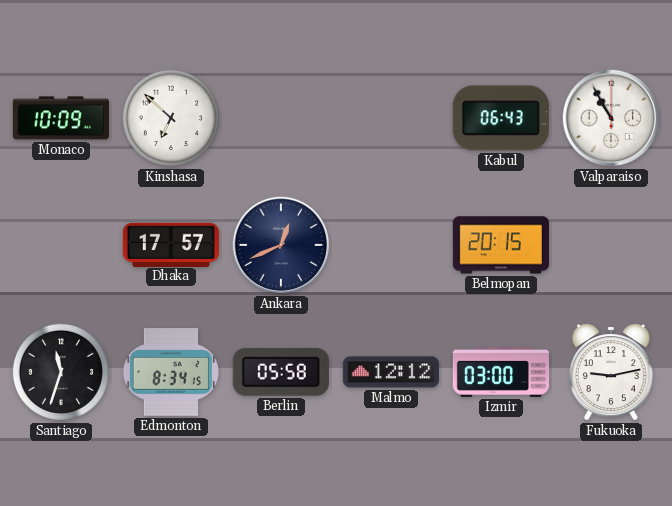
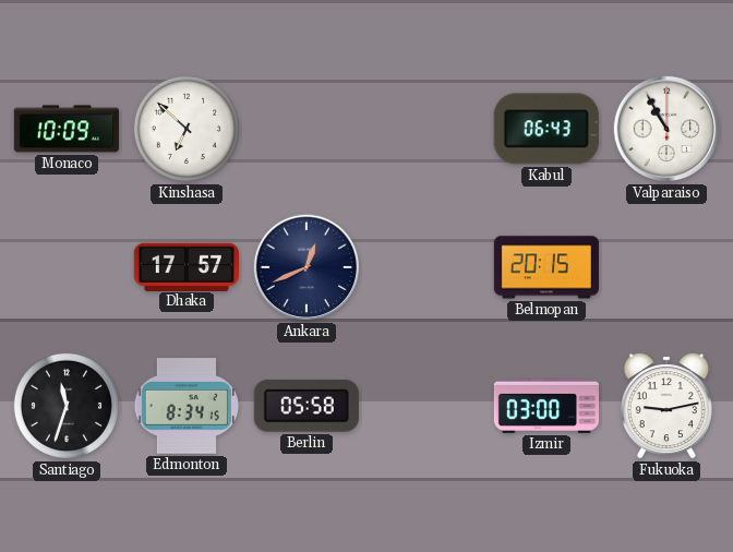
Malmo: 12:12 -> none (390, 372)
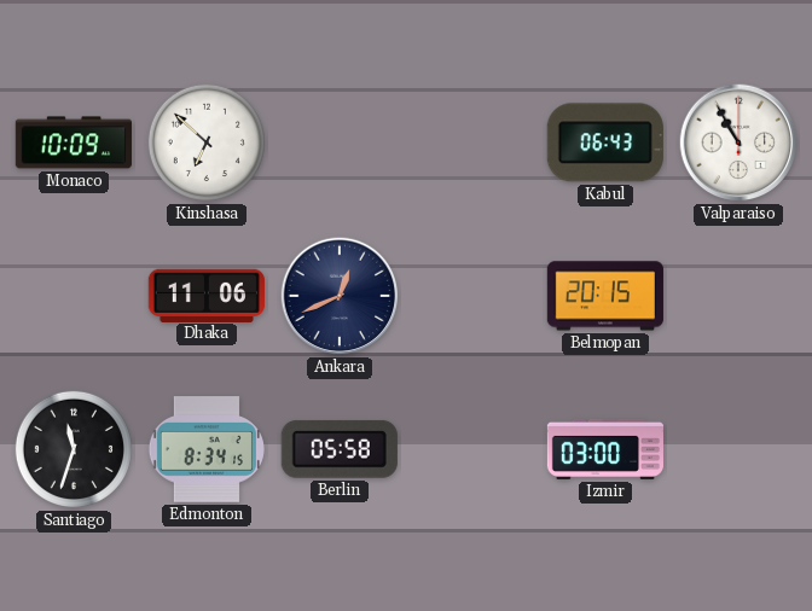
Dhaka: 17:57 -> 11:06 (207, 295)
Fukuoka: 9:13 -> none (666, 406)
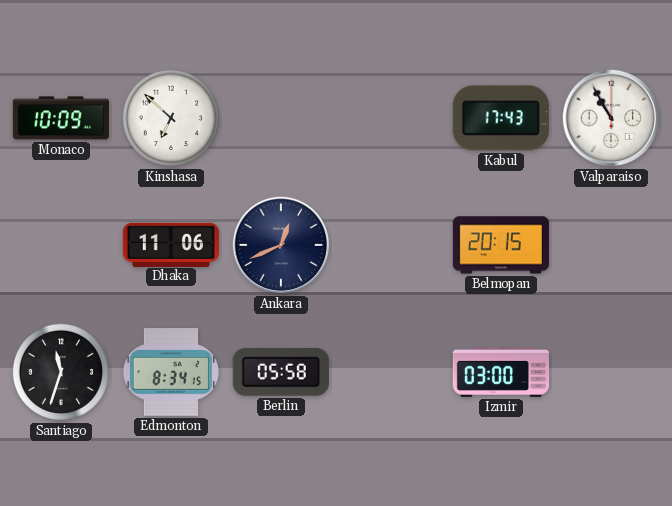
Kabul: 06:43 -> 17:43 (501, 118)
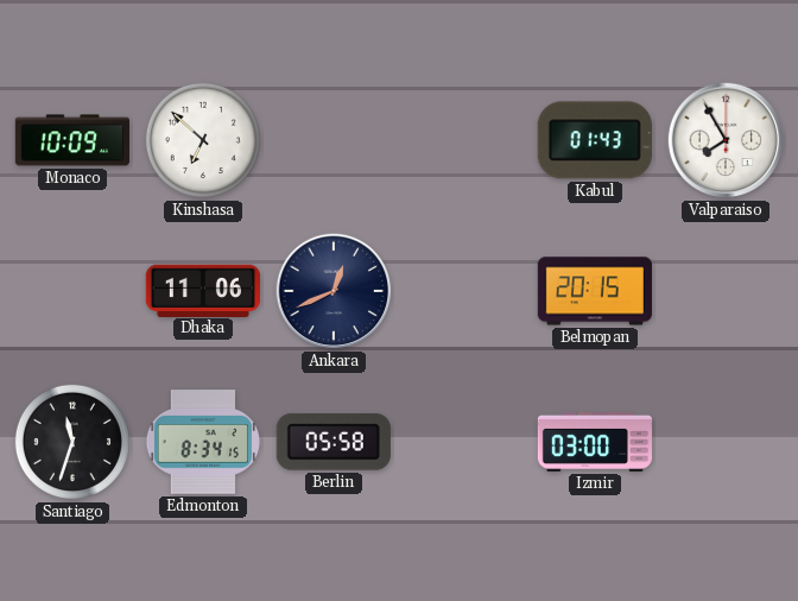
Kabul: 17:43 -> 01:43 (595, 140)
Valparaiso: 10:55 -> 7:55 (726, 140)
